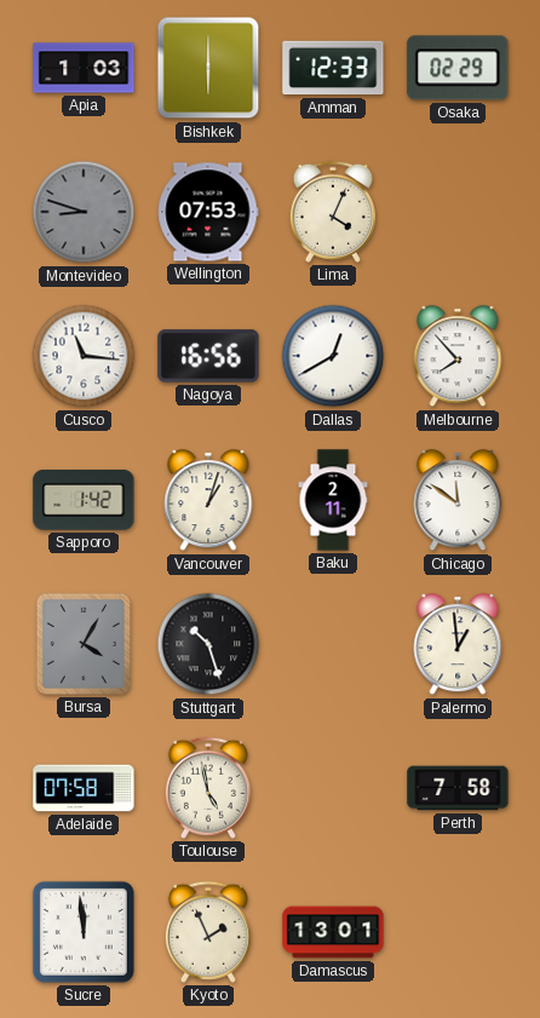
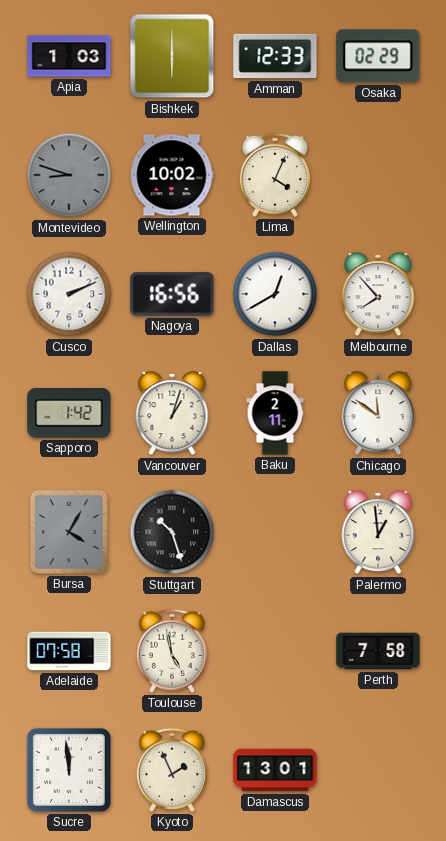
Wellington: 07:53 -> 10:02 (172, 175)
Cusco: 11:16 -> 2:11 (69, 294)
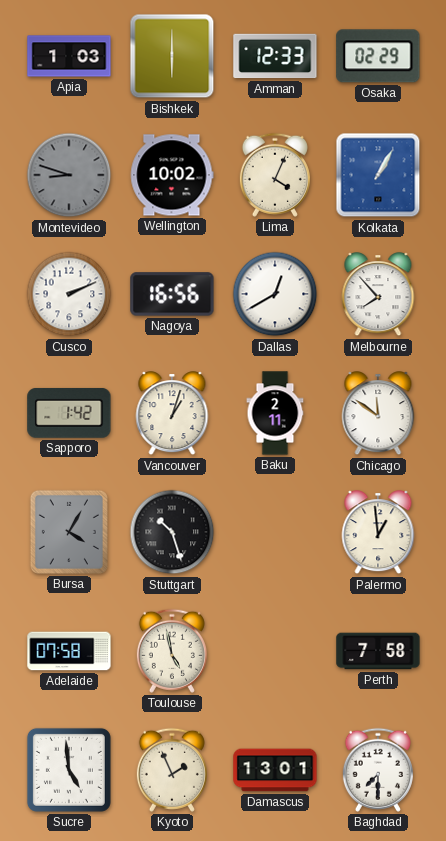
Kolkata: none -> 1:05 (378, 175)
Sucre: 11:59 -> 4:59 (69, 770)
Baghdad: none -> 7:30 (378, 770)
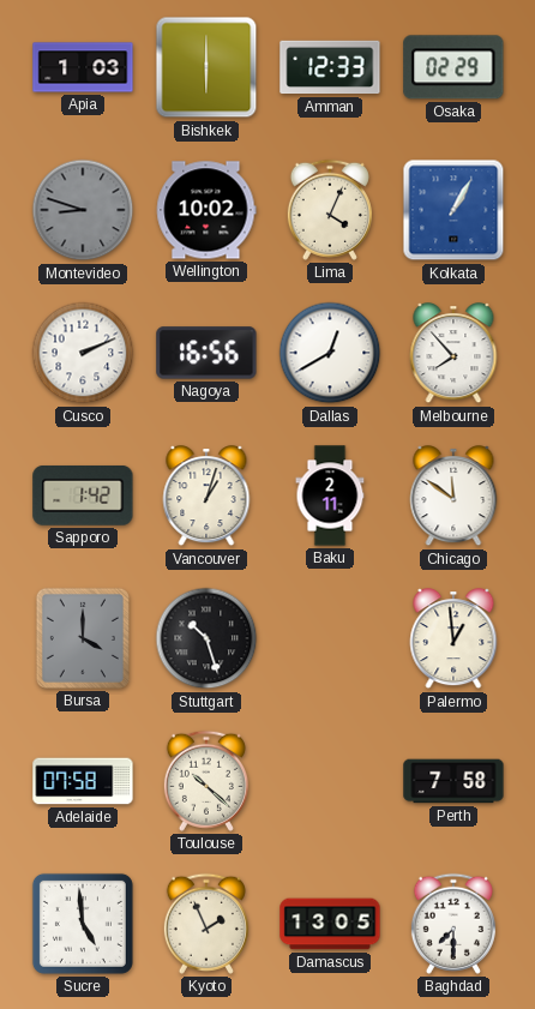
Bursa: 4:05 -> 4:00 (83, 638)
Toulouse: 4:58 -> 10:22 (206, 781)
Damascus: 13:01 -> 13:05 (330, 924)
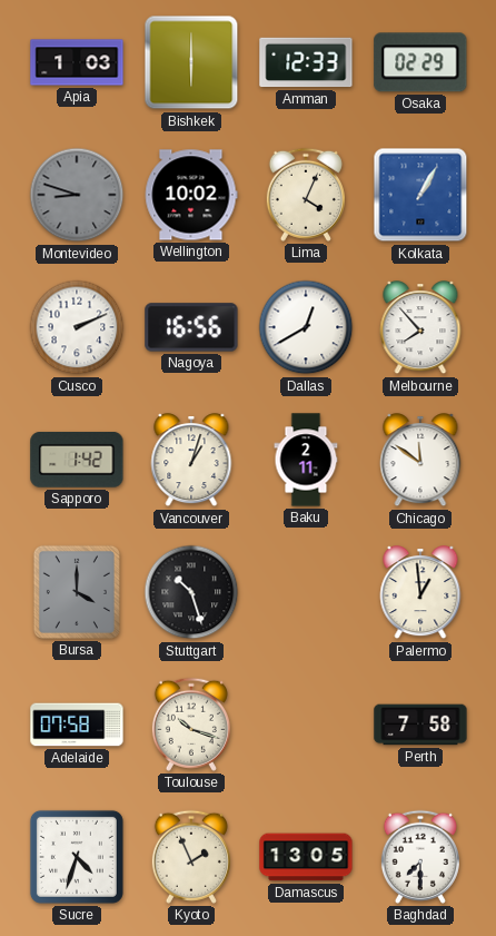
Toulouse: 10:22 -> 10:18 (191, 725)
Sucre: 4:59 -> 4:33 (77, 857)
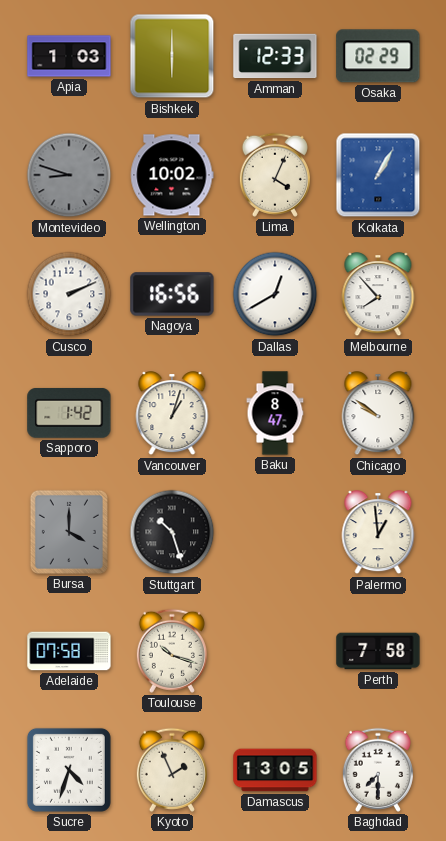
Baku: 2:11 -> 8:47 (275, 413)
Chicago: 11:51 -> 9:51 (378, 414)
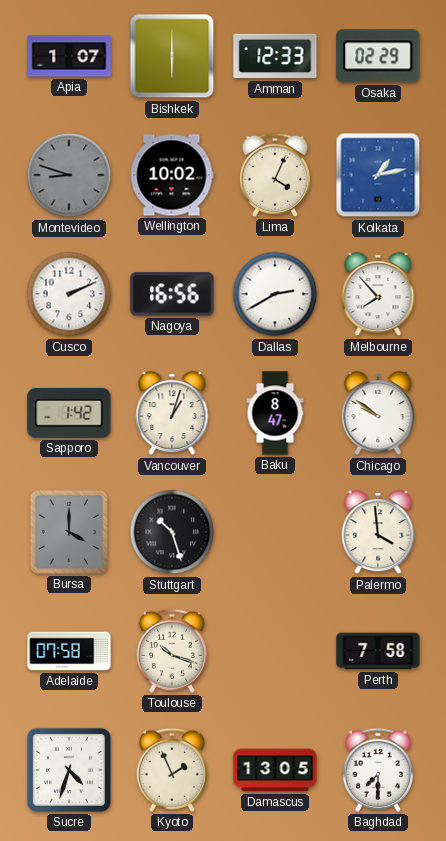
Apia: 1:03 -> 1:07 (69, 56)
Kolkata: 1:05 -> 1:13 (378, 175)
Dallas: 12:40 -> 2:40 (275, 294)
Palermo: 12:59 -> 3:59 (378, 533)
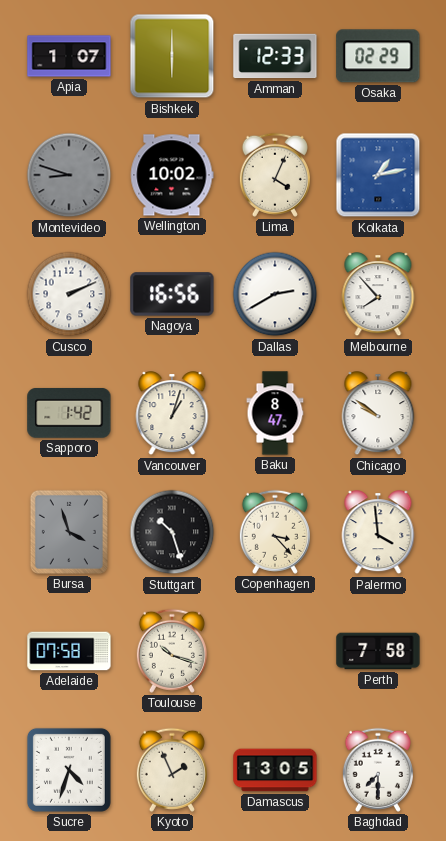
Bursa: 4:00 -> 3:57 (69, 532)
Copenhagen: none -> 3:23 (275, 532)
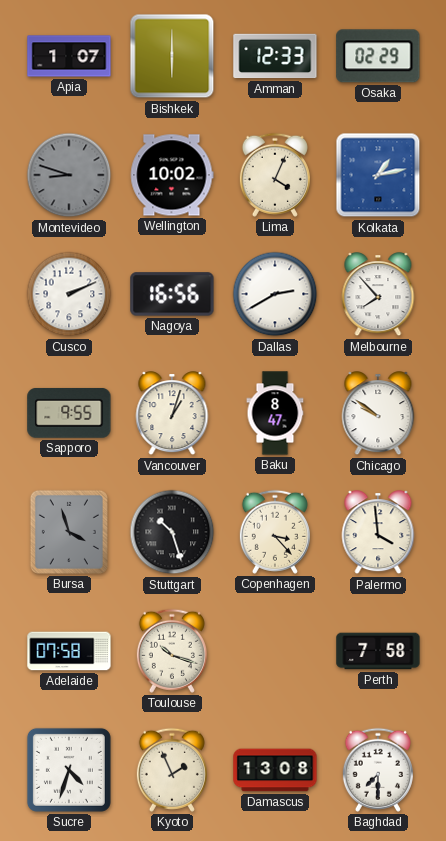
Sapporo: 1:42 -> 9:55 (69, 413)
Damascus: 13:05 -> 13:08 (275, 770)
